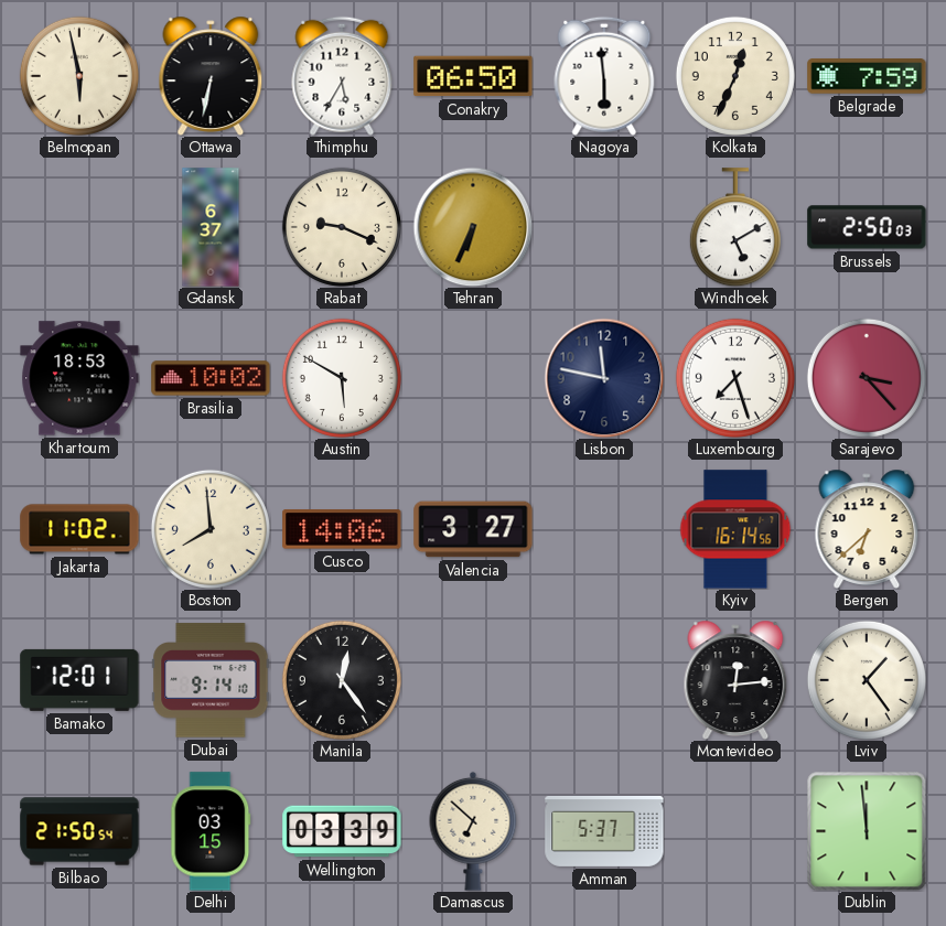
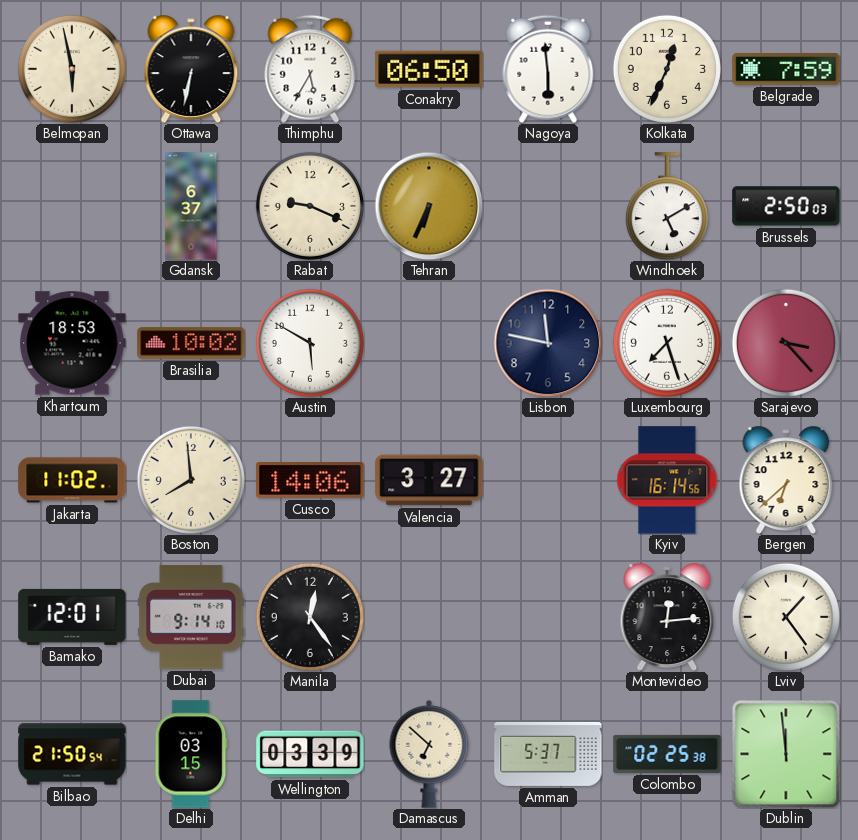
Colombo: none -> 02:25 (667, 754)
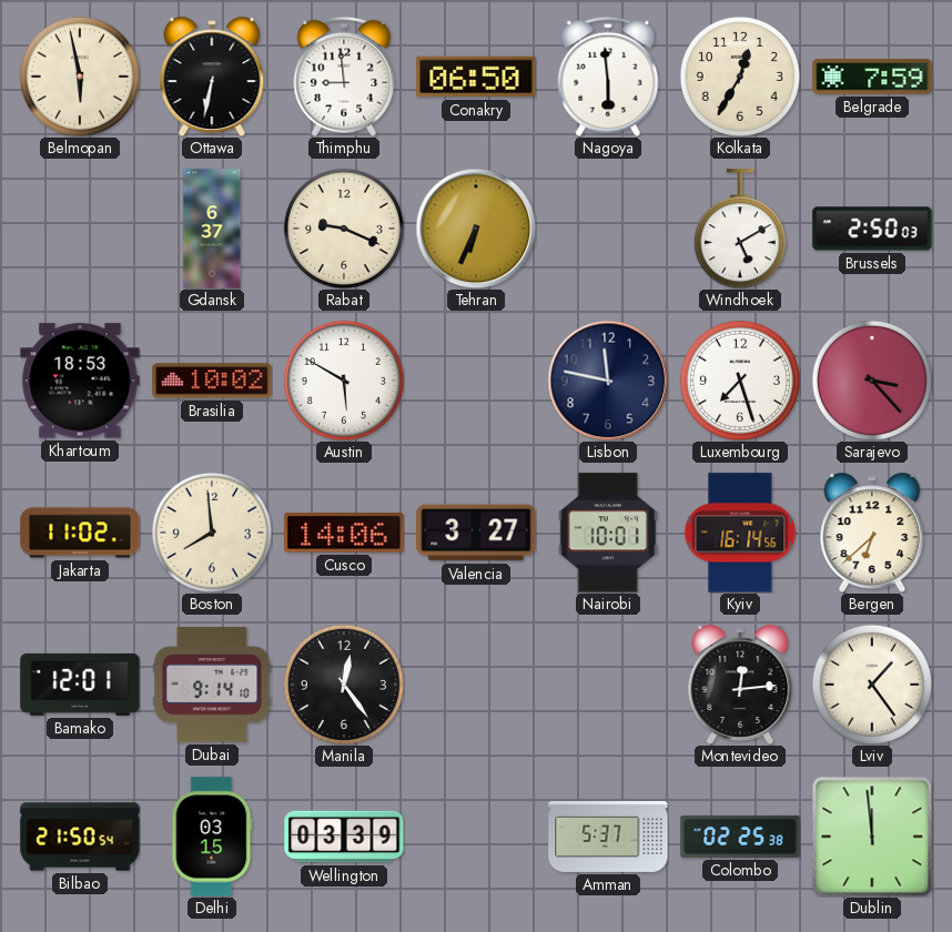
Thimphu: 5:35 -> 8:59 (344, 77)
Kolkata: 12:34 -> 12:35 (740, 77)
Nairobi: none -> 10:01 (608, 533)
Damascus: 6:52 -> none (429, 754)
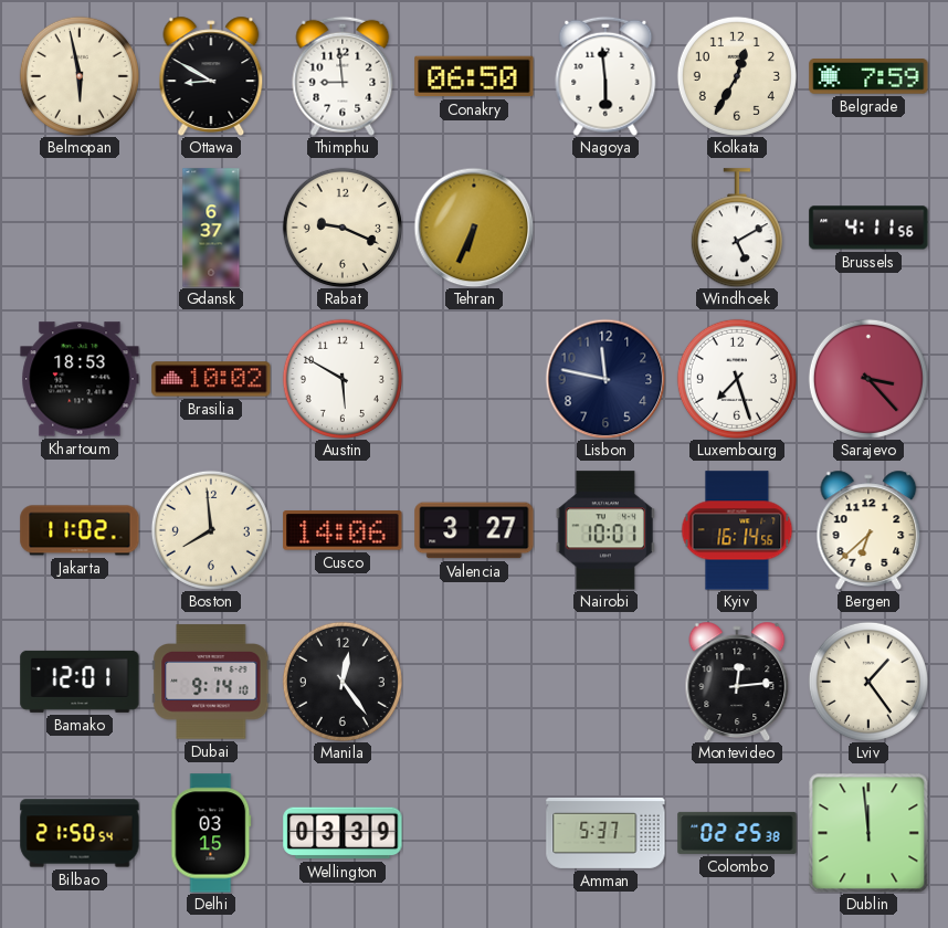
Ottawa: 6:32 -> 8:50 (211, 76)
Brussels: 2:50 -> 4:11 (868, 228)
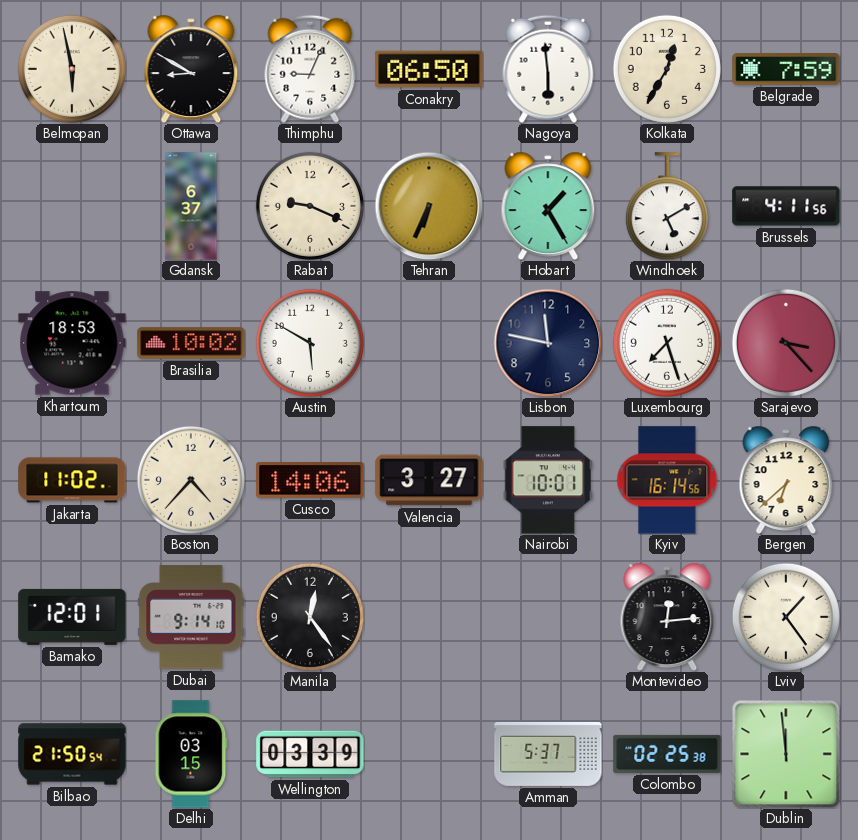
Thimphu: 8:59 -> 9:04 (310, 69)
Hobart: none -> 1:25 (548, 206)
Boston: 7:59 -> 4:37 (191, 480)
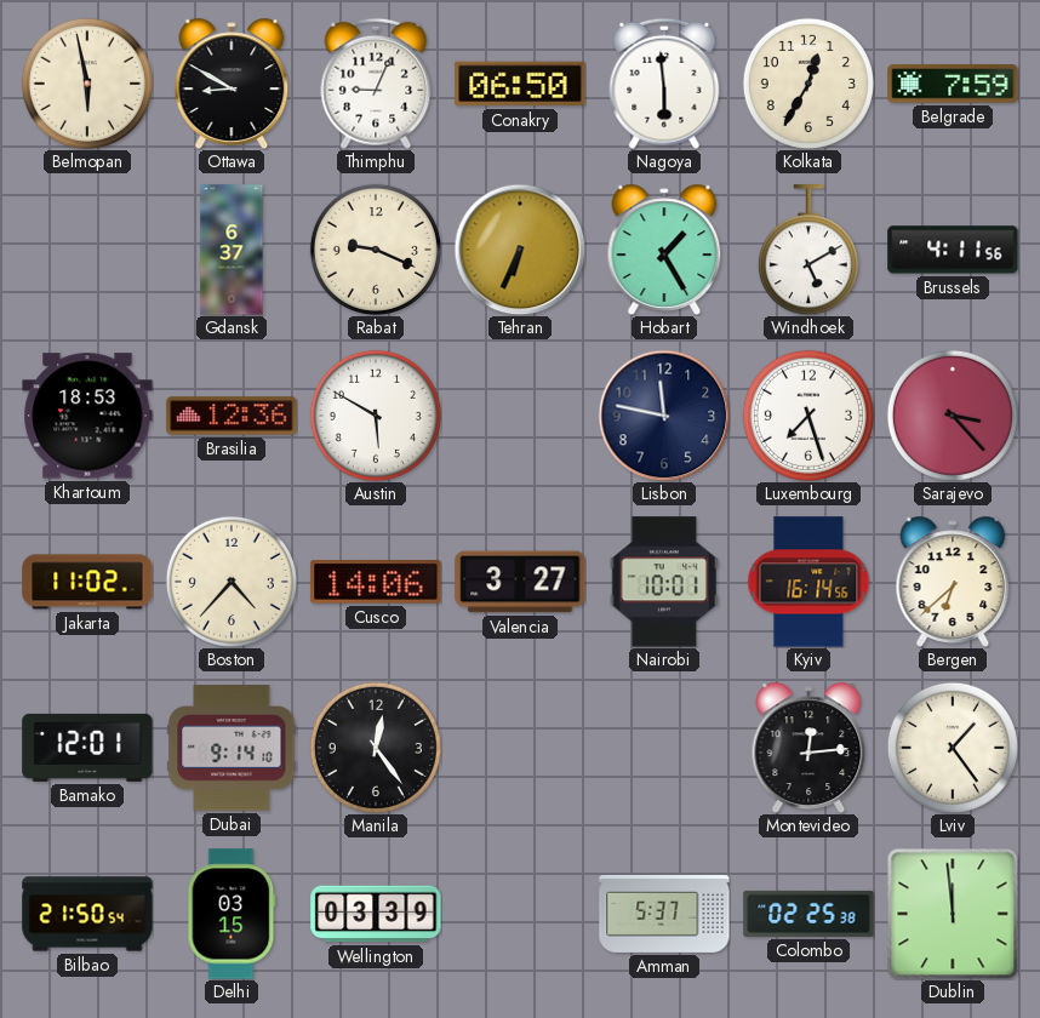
Brasilia: 10:02 -> 12:36 (232, 416)
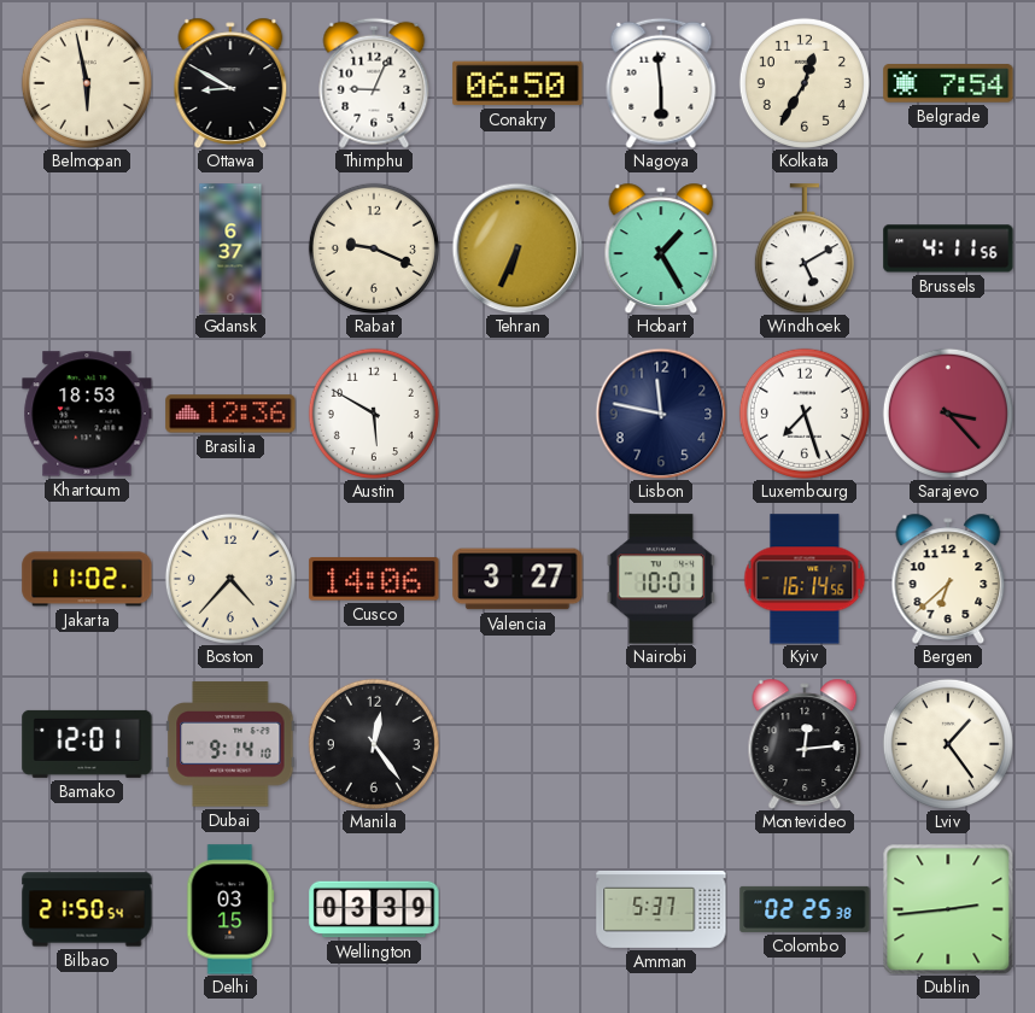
Belgrade: 7:59 -> 7:54 (948, 83)
Dublin: 11:59 -> 2:44 (948, 909)
